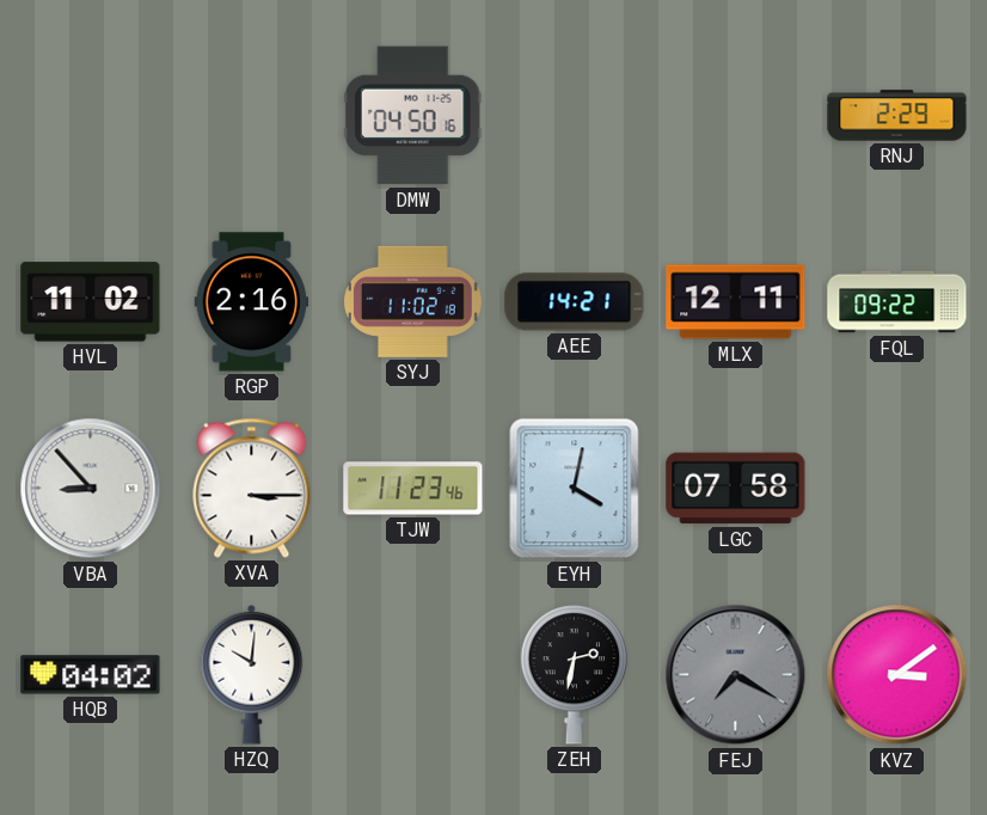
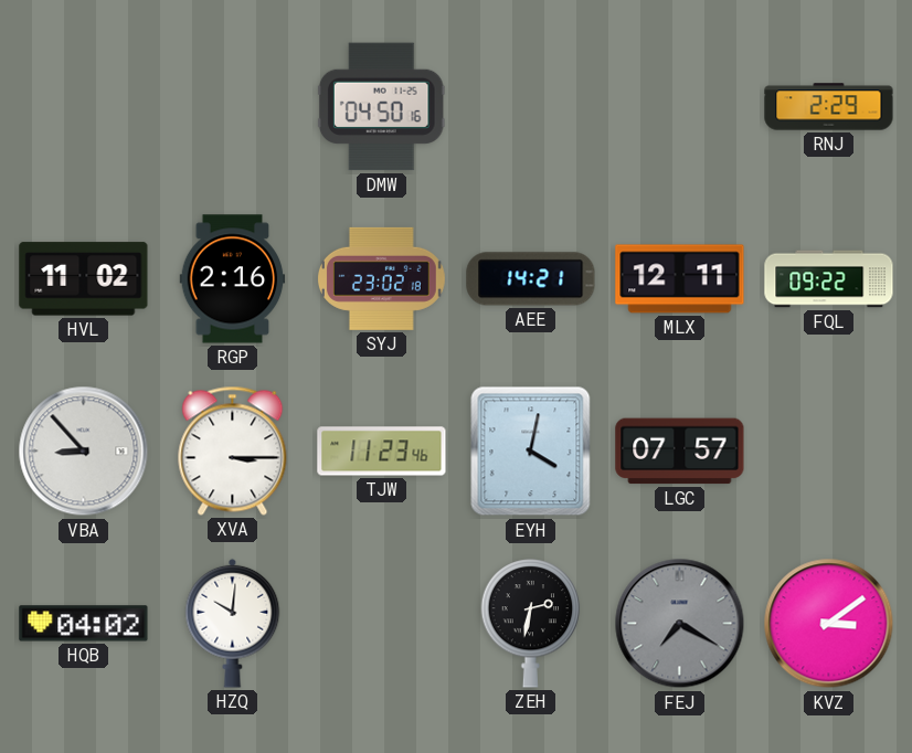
SYJ: 11:02 -> 23:02 (381, 278)
LGC: 07:58 -> 07:57 (680, 452)
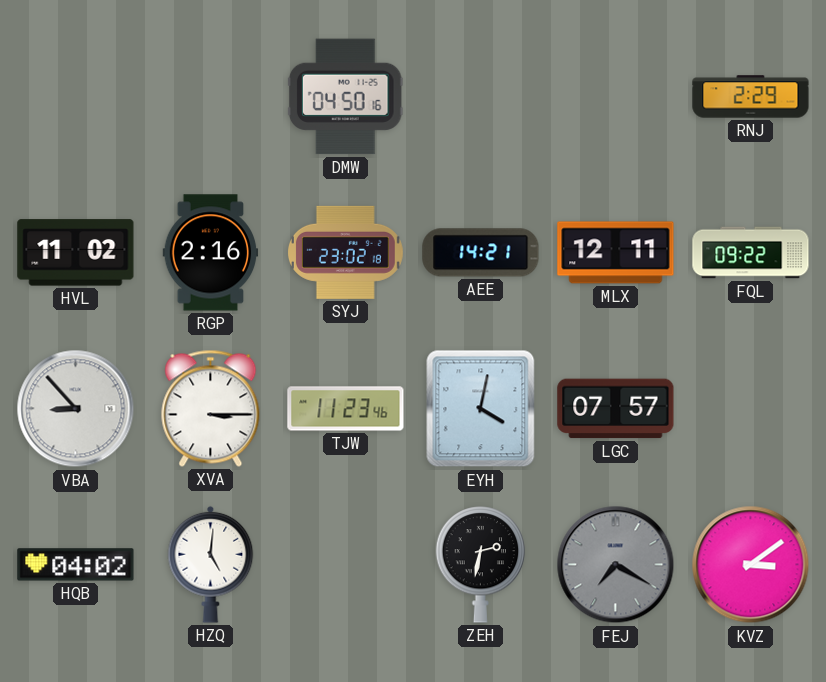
HZQ: 10:01 -> 5:01 (211, 564)
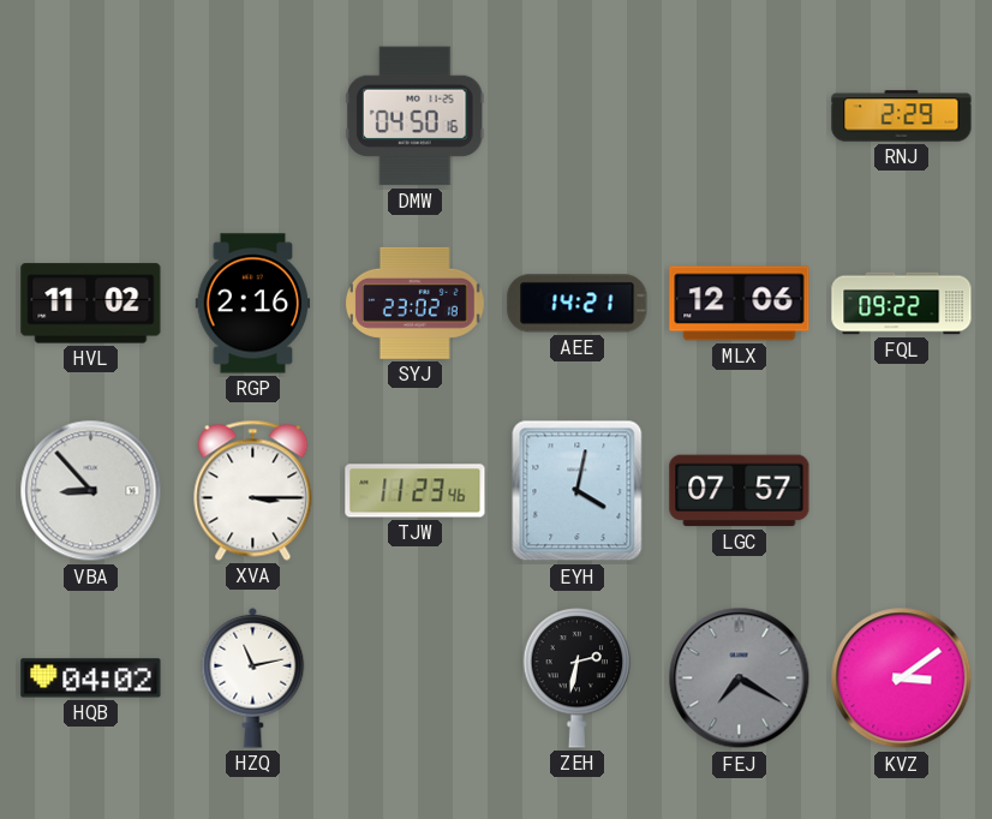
MLX: 12:11 -> 12:06 (740, 304)
HZQ: 5:01 -> 11:13 (253, 677)
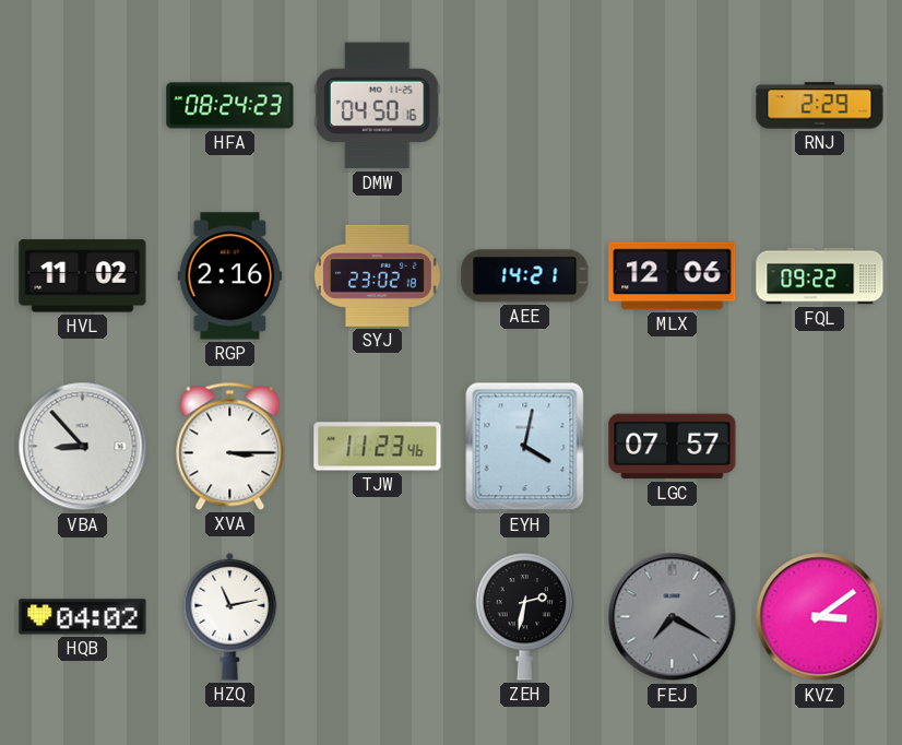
HFA: none -> 08:24 (230, 106)
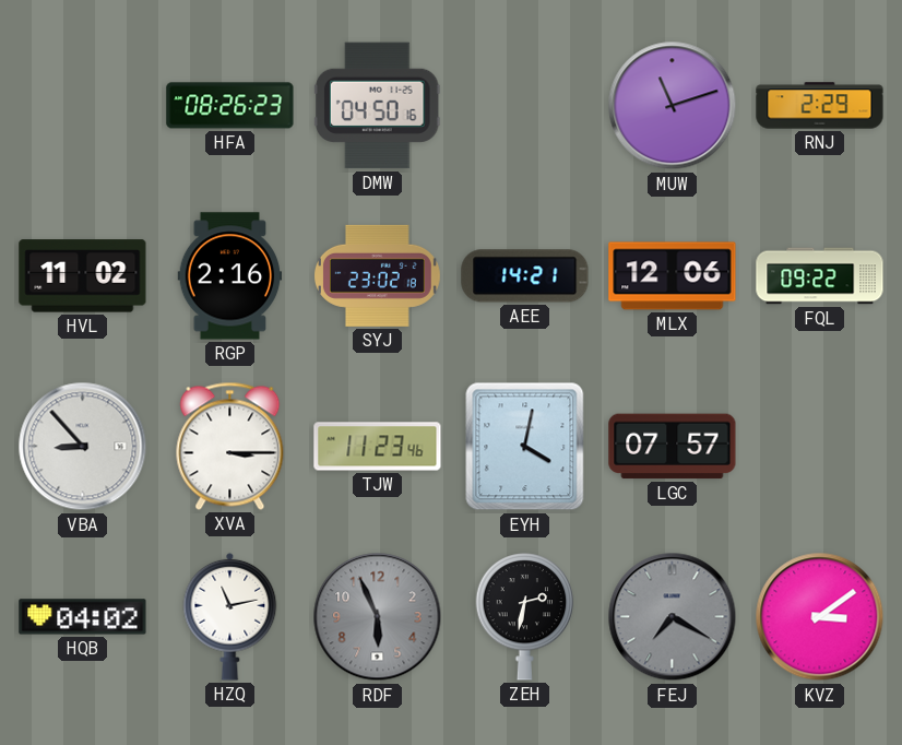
HFA: 08:24 -> 08:26 (230, 106)
MUW: none -> 11:12 (673, 106)
RDF: none -> 5:56 (378, 617)
